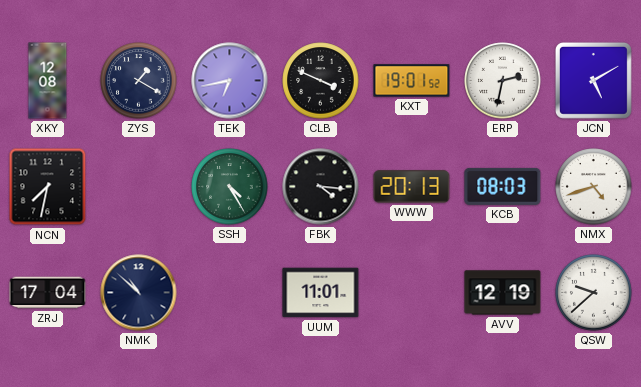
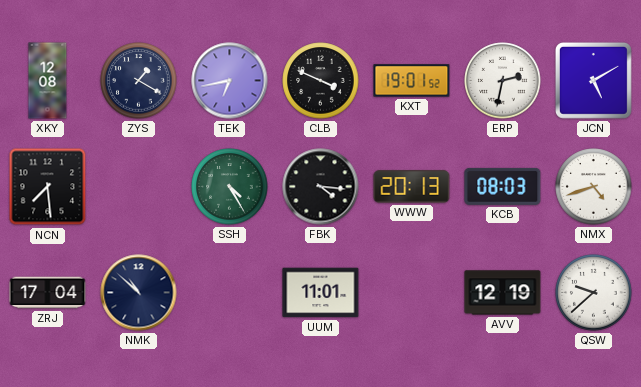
NCN: 7:32 -> 7:29 (48, 187)
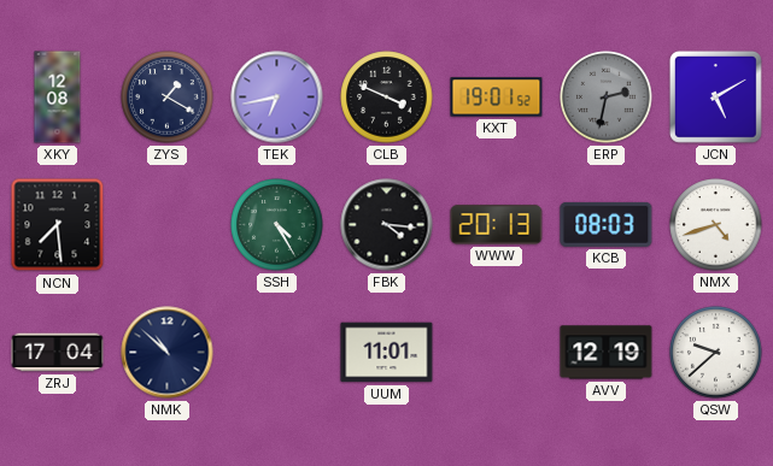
ERP dial: white -> grey (607, 98)
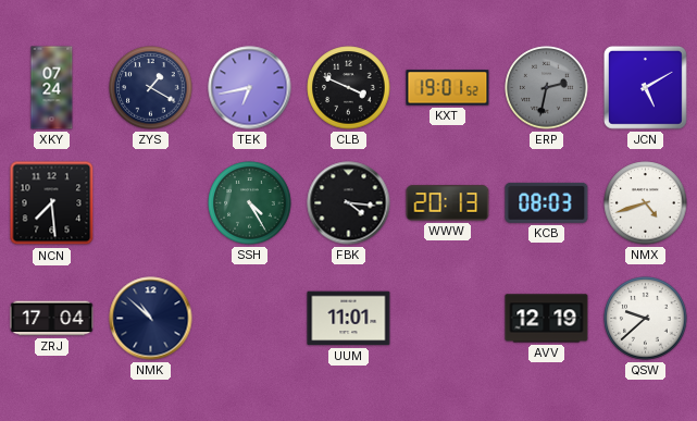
XKY: 12:08 -> 07:24 (52, 88)
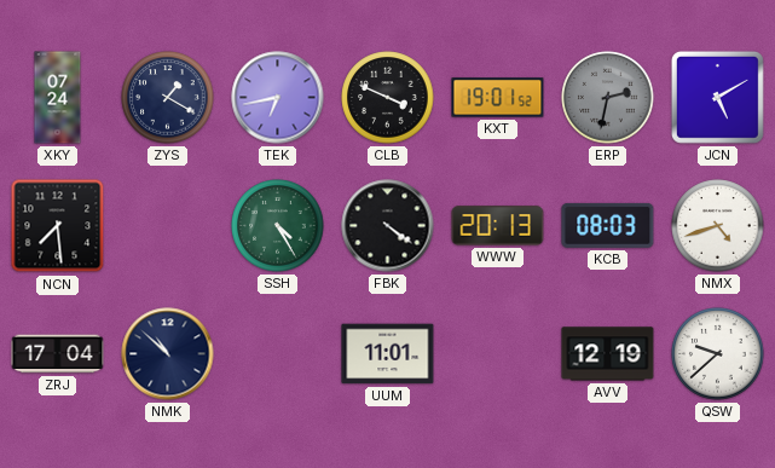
FBK: 4:16 -> 4:21 (388, 226)
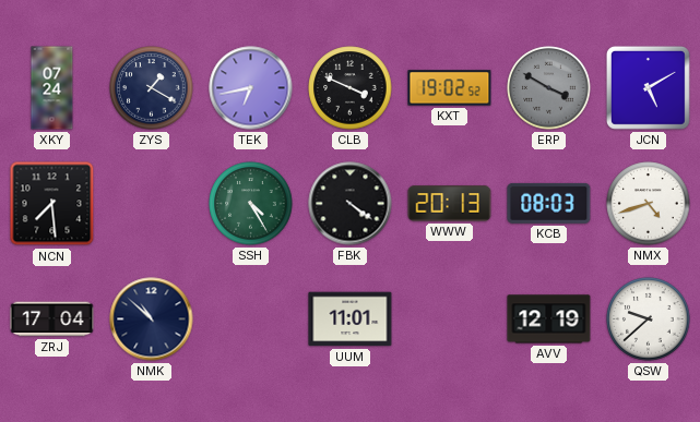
KXT: 19:01 -> 19:02 (450, 88)
ERP: 2:32 -> 3:50 (549, 88)
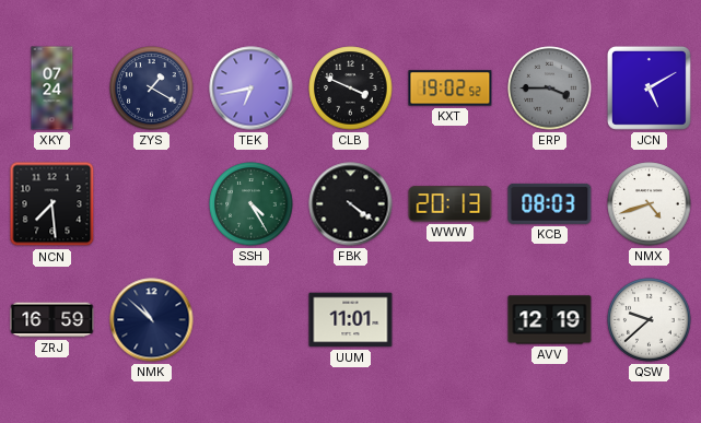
ERP: 3:50 -> 3:45 (550, 89)
ZRJ: 17:04 -> 16:59 (52, 320)
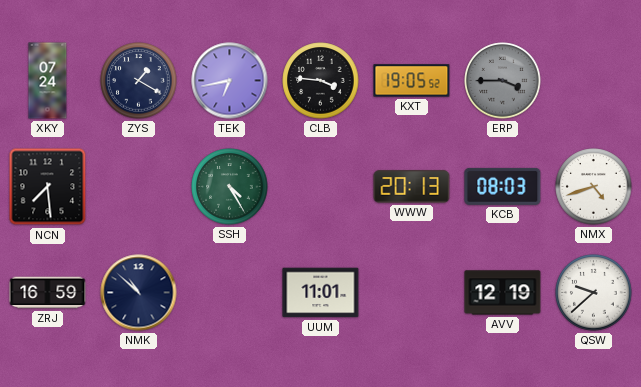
CLB: 3:49 -> 3:46 (321, 81)
KXT: 19:02 -> 19:05 (412, 81)
JCN: 5:10 -> none (649, 87)
FBK: 4:21 -> none (351, 204)
